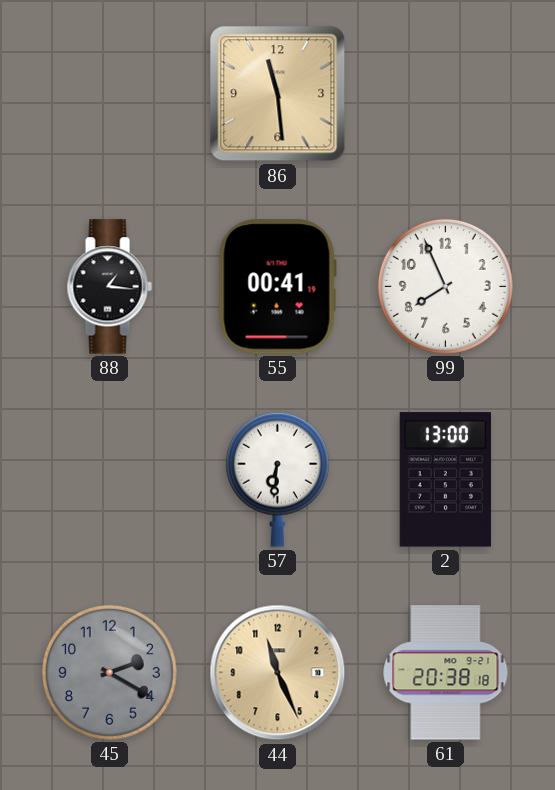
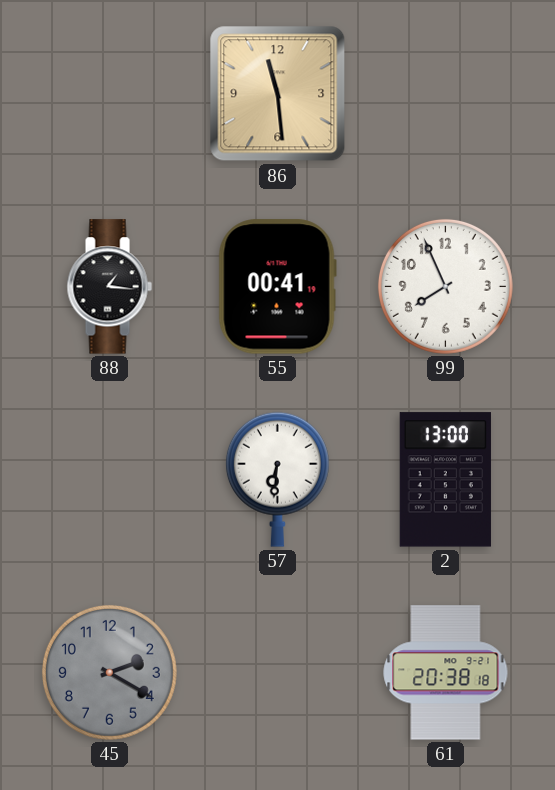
44: 11:26 -> none (278, 673)
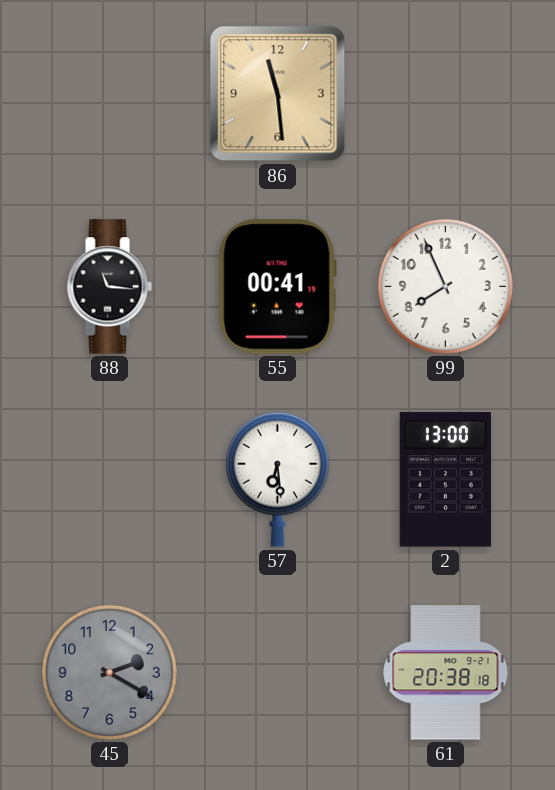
88: 1:16 -> 11:16 (109, 287)
57: 6:31 -> 6:29 (277, 479)
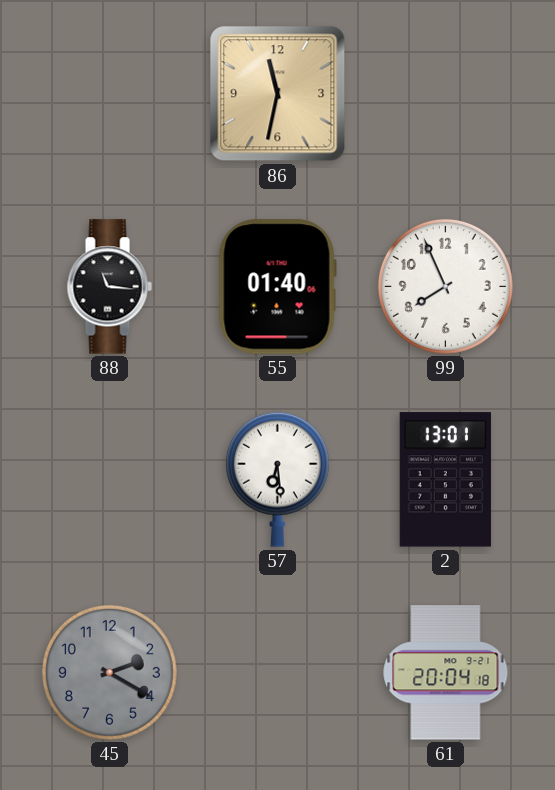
86: 11:29 -> 11:32 (278, 94)
55: 00:41 -> 01:40 (277, 287)
2: 13:00 -> 13:01 (445, 480)
61: 20:38 -> 20:04 (446, 673)
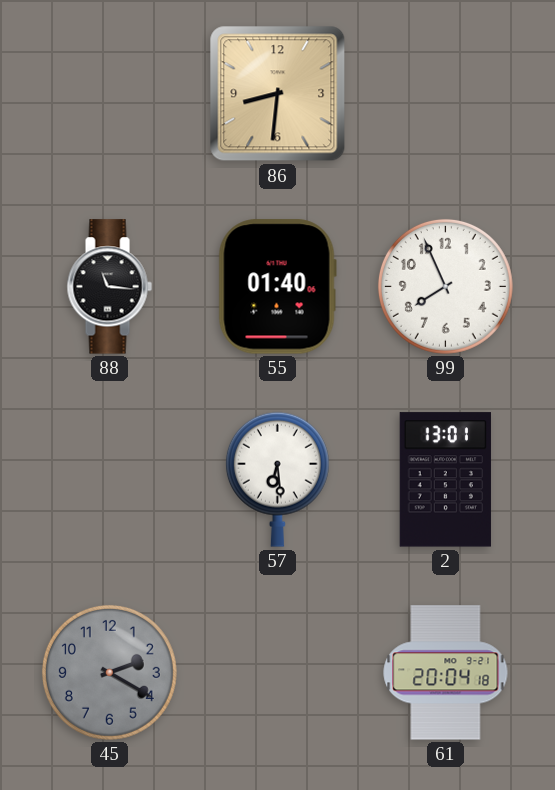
86: 11:32 -> 8:31 (278, 94)
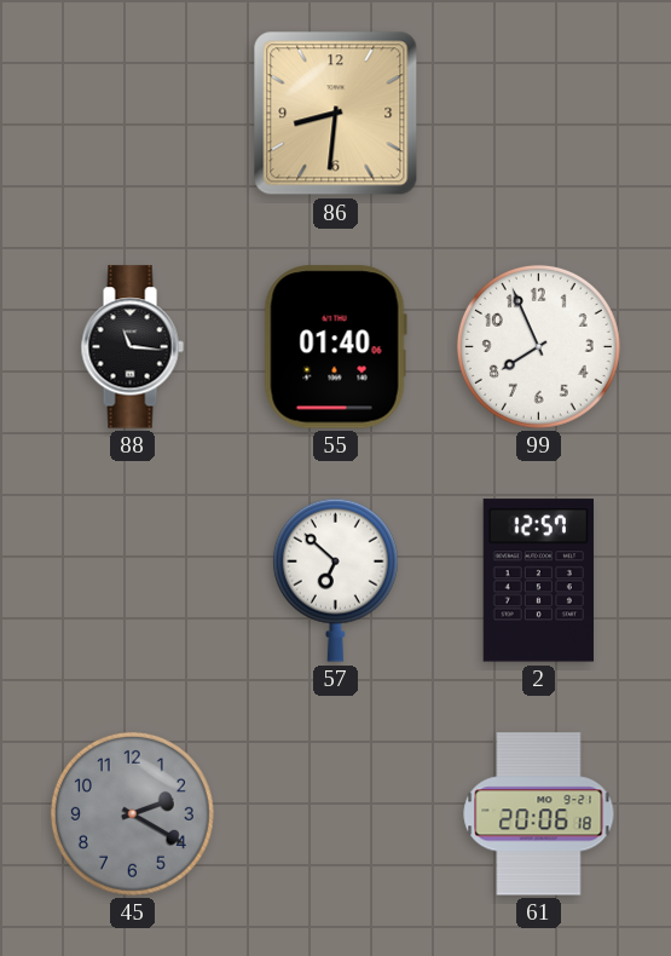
57: 6:29 -> 6:52 (335, 580)
2: 13:01 -> 12:57 (538, 581)
61: 20:04 -> 20:06 (539, 814)
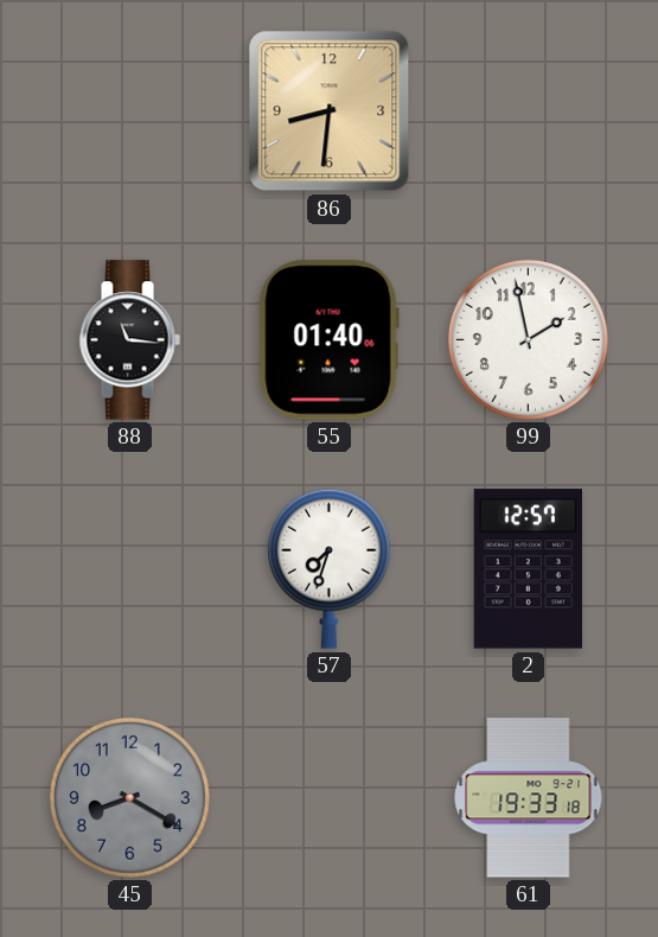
99: 7:56 -> 1:58 (528, 339)
57: 6:52 -> 7:33 (328, 568)
45: 2:20 -> 8:20 (129, 797)
61: 20:06 -> 19:33 (529, 798)
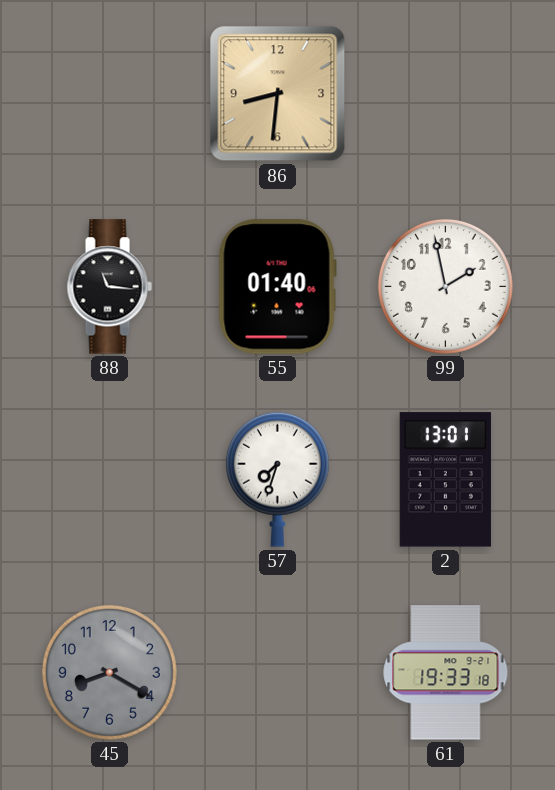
2: 12:57 -> 13:01 (445, 480)
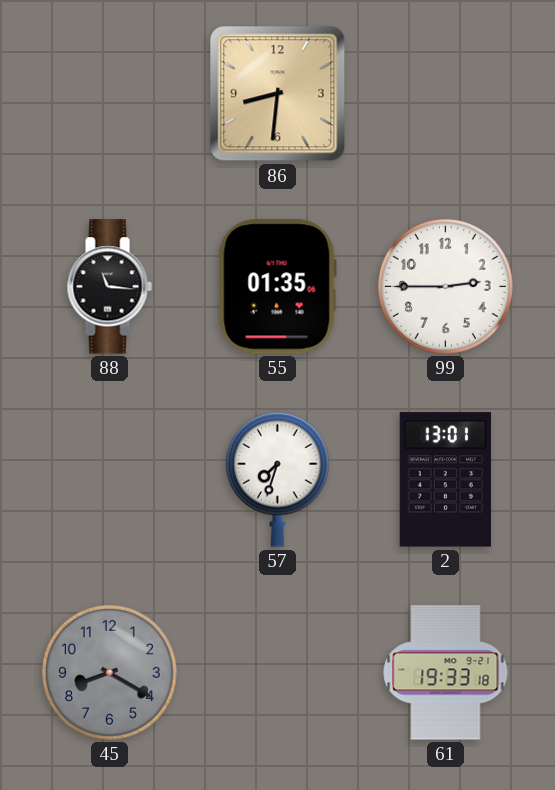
55: 01:40 -> 01:35 (277, 287)
99: 1:58 -> 2:45 (445, 286)
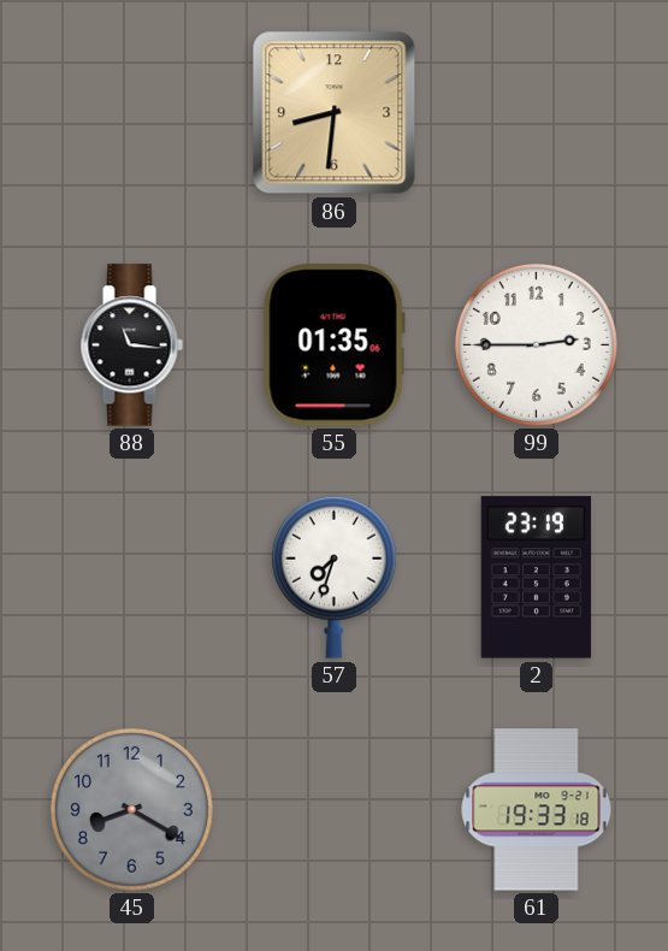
2: 13:01 -> 23:19 (536, 578)
